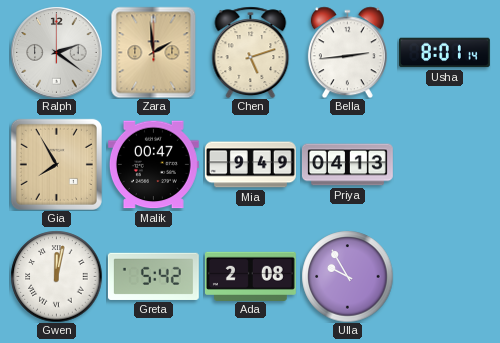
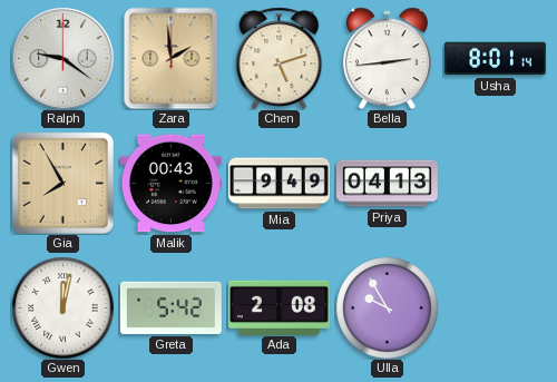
Ralph: 2:21 -> 9:21 (62, 58)
Malik: 00:47 -> 00:43 (170, 184)
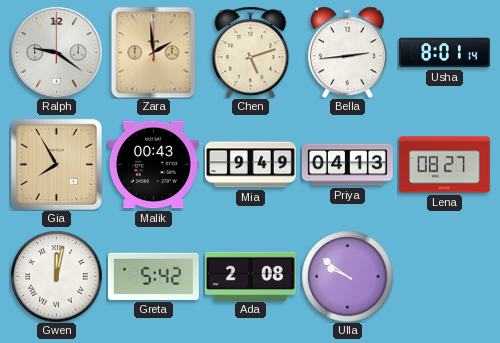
Lena: none -> 08:27 (444, 165)
Ulla: 9:55 -> 9:51 (347, 276)
